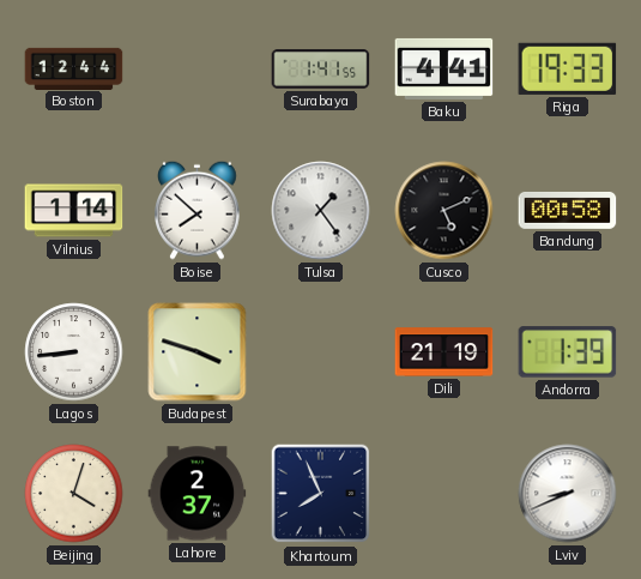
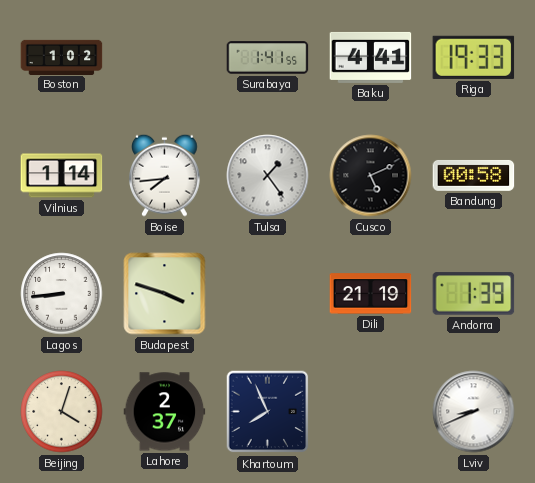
Boston: 12:44 -> 1:02 (62, 57)
Boise: 7:52 -> 7:44 (165, 175)
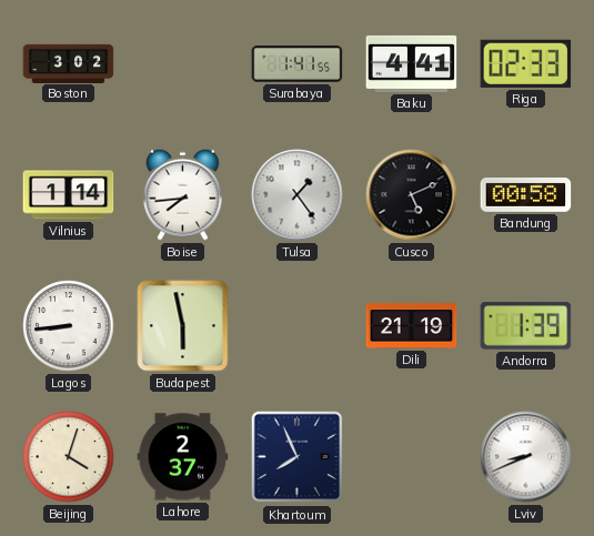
Boston: 1:02 -> 3:02 (69, 63)
Riga: 19:33 -> 02:33 (526, 63)
Budapest: 3:48 -> 5:58 (183, 326)
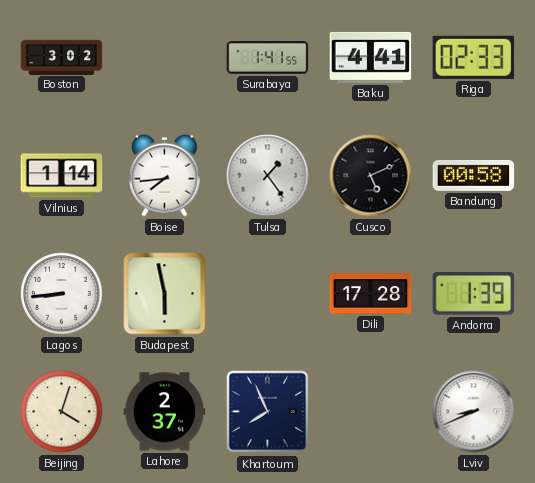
Dili: 21:19 -> 17:28 (371, 294)
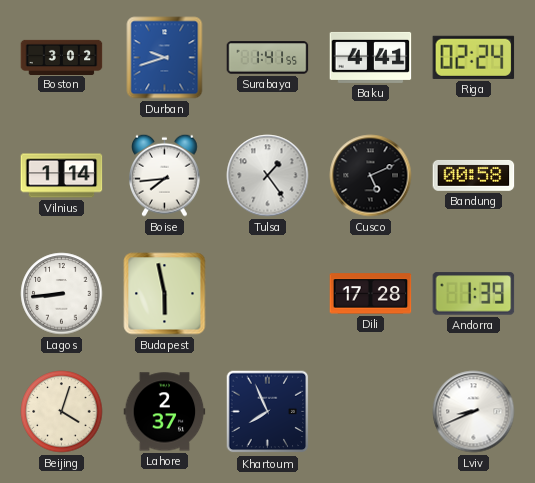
Durban: none -> 9:42 (165, 58)
Riga: 02:33 -> 02:24 (474, 57)
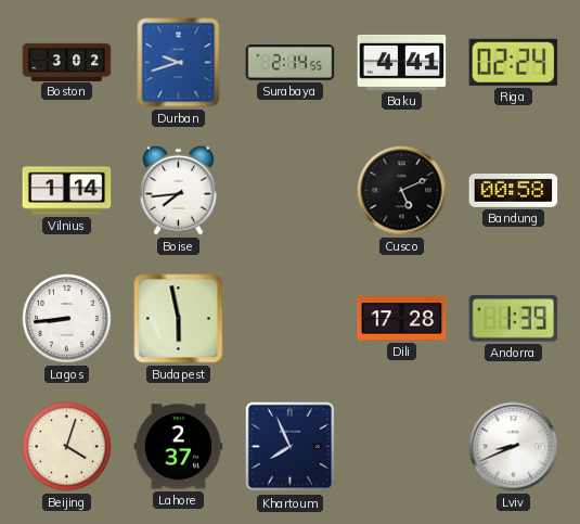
Surabaya: 1:41 -> 2:14 (291, 63)
Tulsa: 1:24 -> none (268, 176)
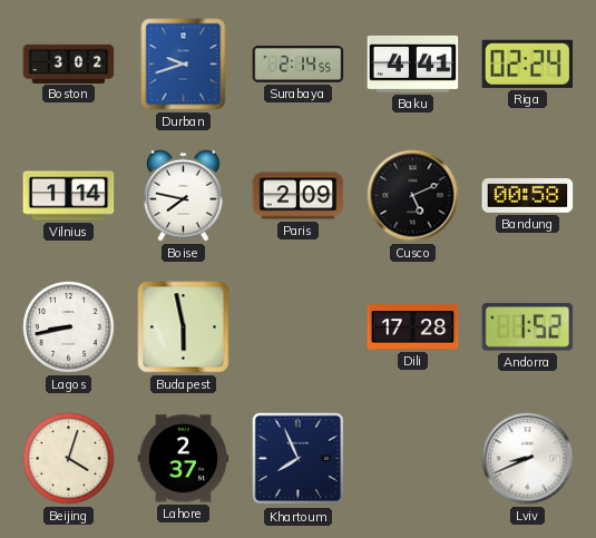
Boise: 7:44 -> 7:47 (184, 195)
Paris: none -> 2:09 (299, 196)
Lagos: 8:44 -> 8:43 (69, 327)
Andorra: 1:39 -> 1:52 (528, 327)
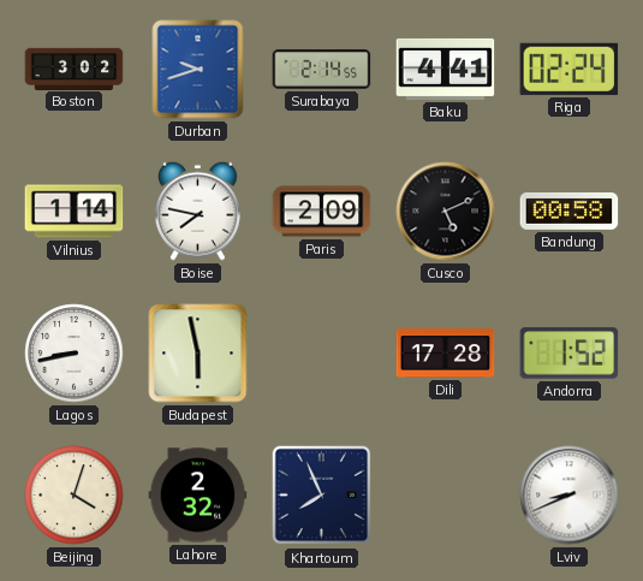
Lahore: 2:37 -> 2:32 (198, 496)
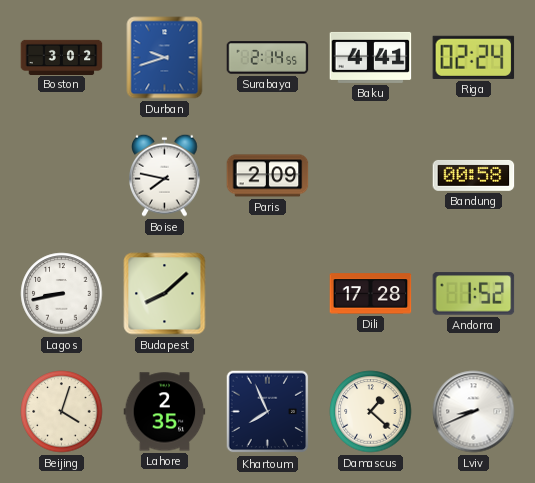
Vilnius: 1:14 -> none (75, 212)
Cusco: 5:11 -> none (446, 212)
Budapest: 5:58 -> 8:08 (165, 294)
Lahore: 2:32 -> 2:35 (165, 412)
Damascus: none -> 1:22 (371, 412)
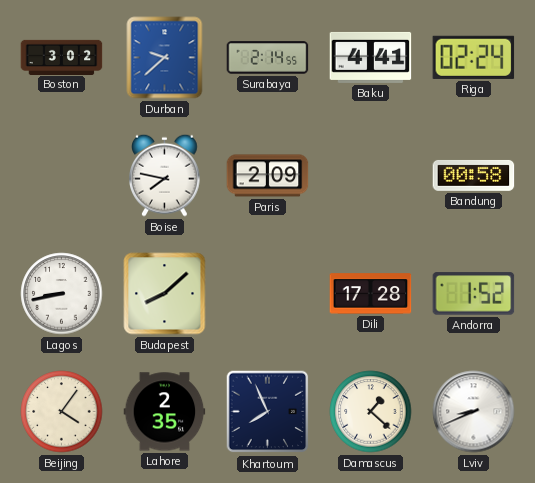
Durban: 9:42 -> 9:38 (165, 58)
Beijing: 4:03 -> 4:06 (62, 412)
